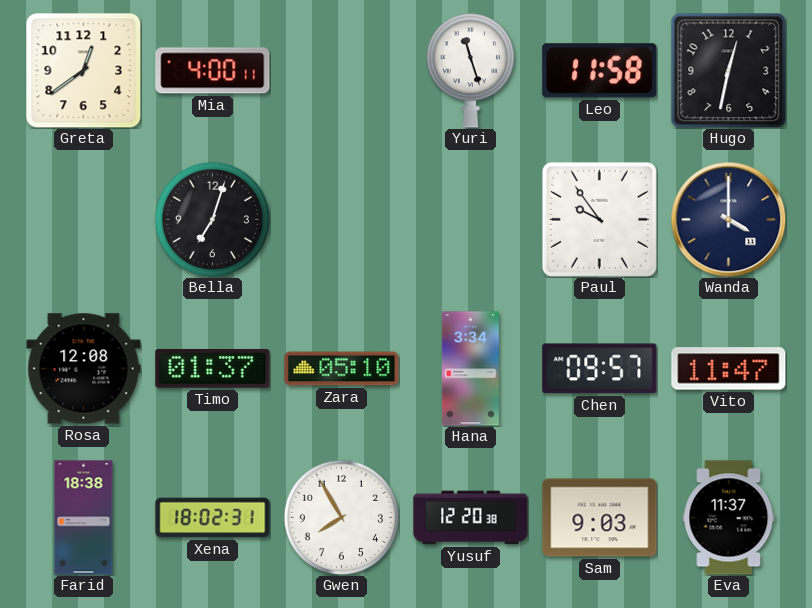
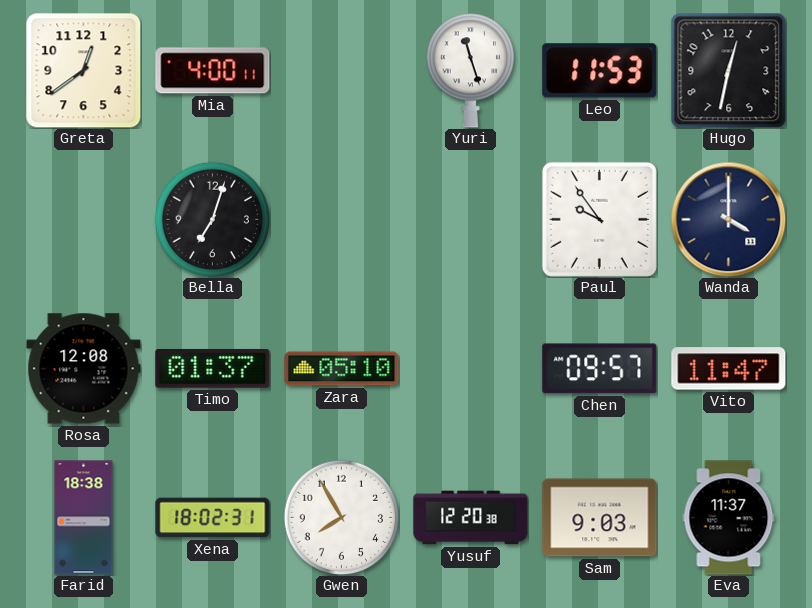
Leo: 11:58 -> 11:53 (600, 71)
Hana: 3:34 -> none (470, 369)
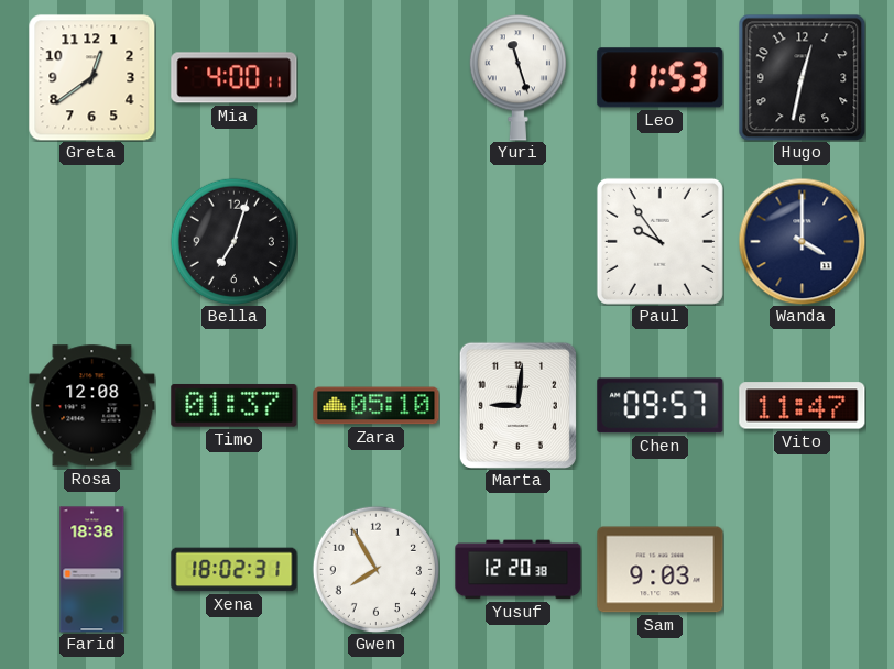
Marta: none -> 9:01 (517, 405)
Eva: 11:37 -> none (729, 518)
